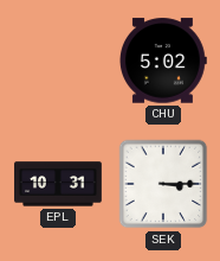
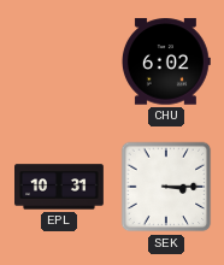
CHU: 5:02 -> 6:02 (166, 61)
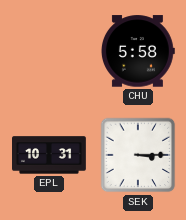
CHU: 6:02 -> 5:58 (138, 51)
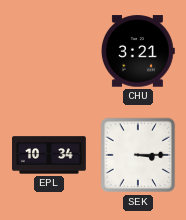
CHU: 5:58 -> 3:21 (138, 51)
EPL: 10:31 -> 10:34 (50, 155)
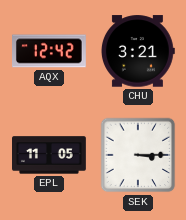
AQX: none -> 12:42 (50, 51)
EPL: 10:34 -> 11:05 (50, 155)
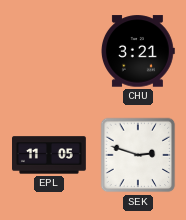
AQX: 12:42 -> none (50, 51)
SEK: 3:15 -> 2:48 (138, 155)
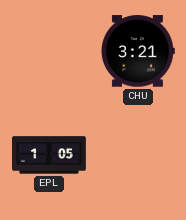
EPL: 11:05 -> 1:05 (50, 155)
SEK: 2:48 -> none (138, 155)
